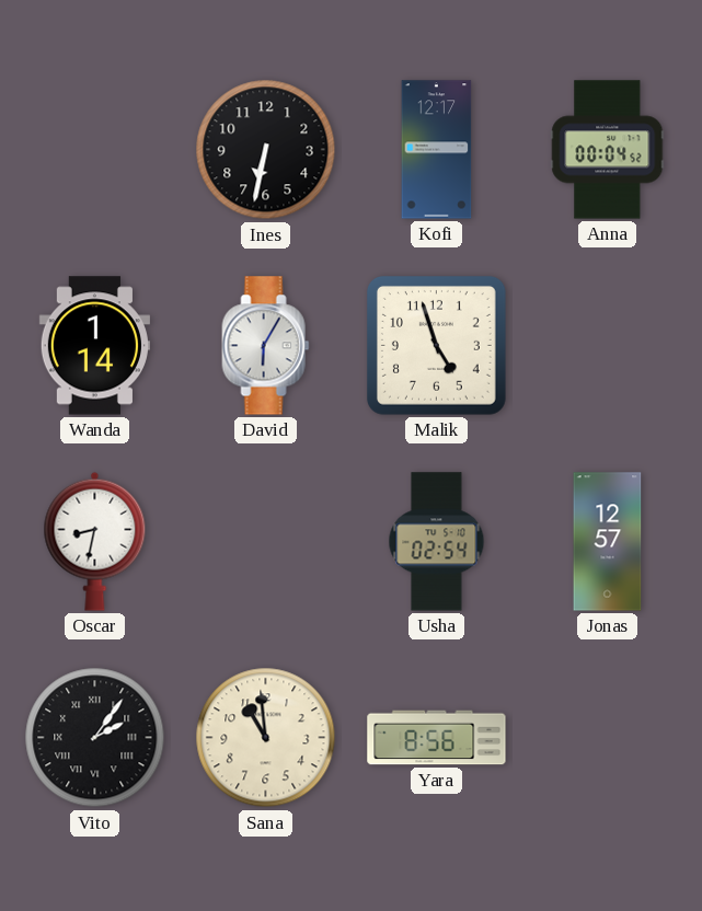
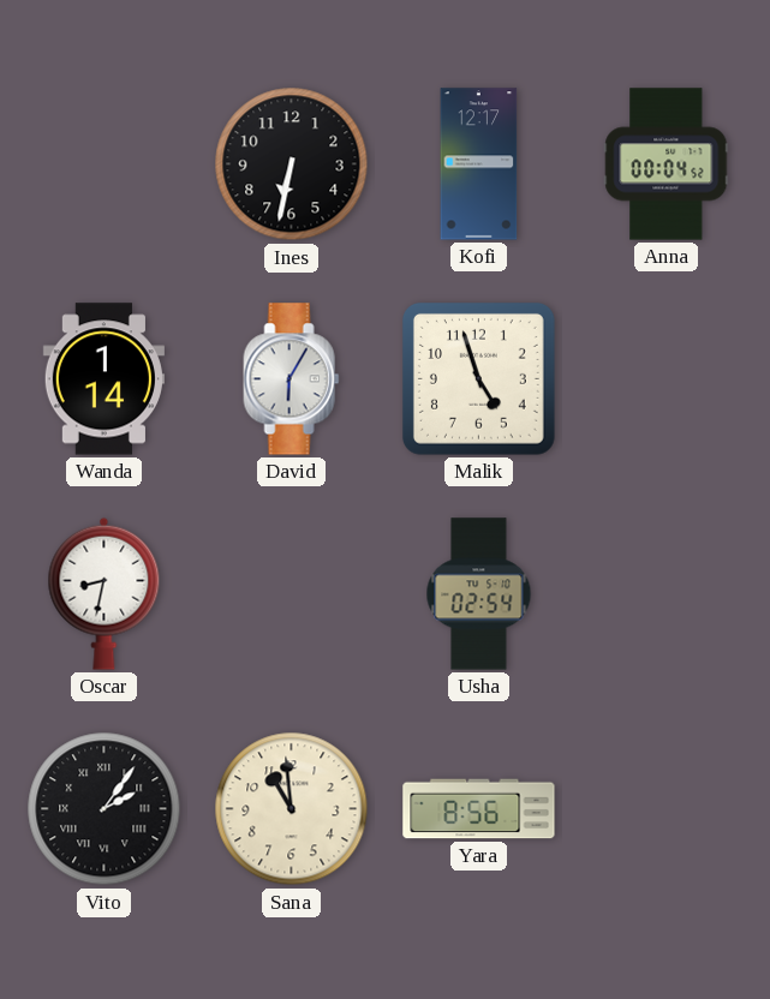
Jonas: 12:57 -> none (608, 542)
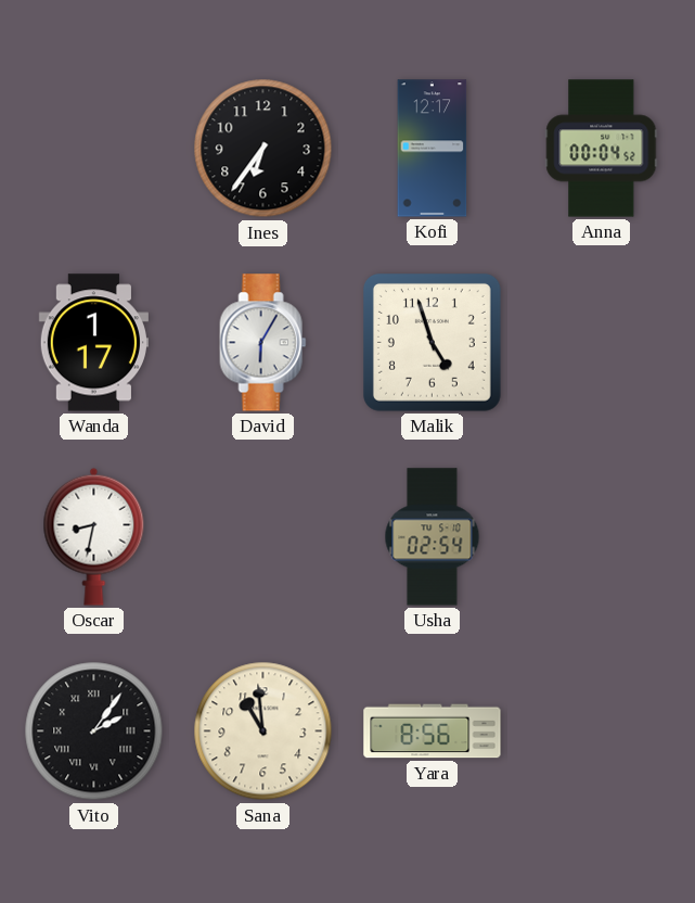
Ines: 6:32 -> 6:36 (263, 149)
Wanda: 1:14 -> 1:17 (93, 343)
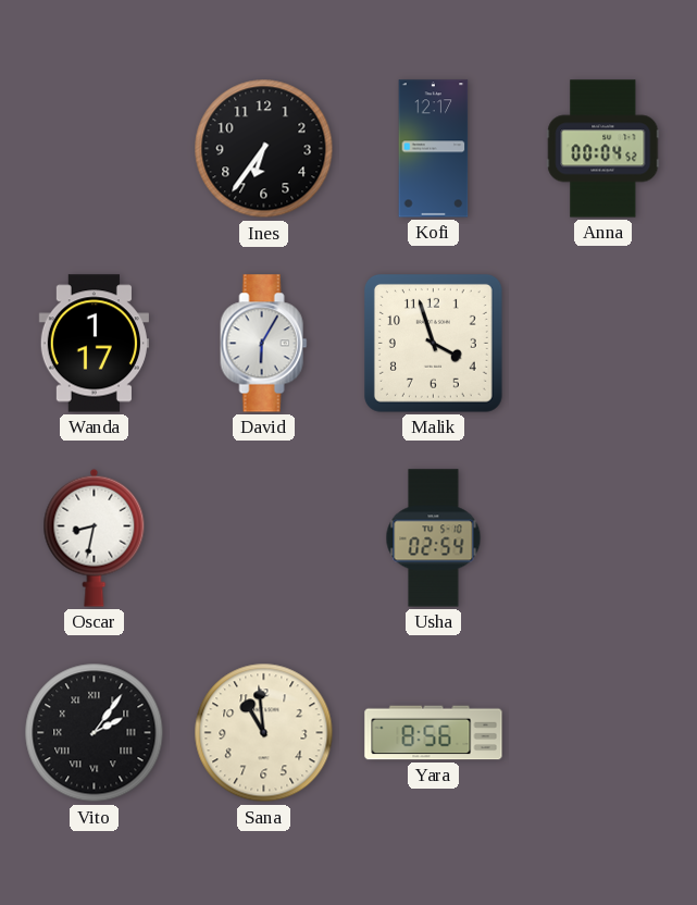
Malik: 4:57 -> 3:57 (433, 343)
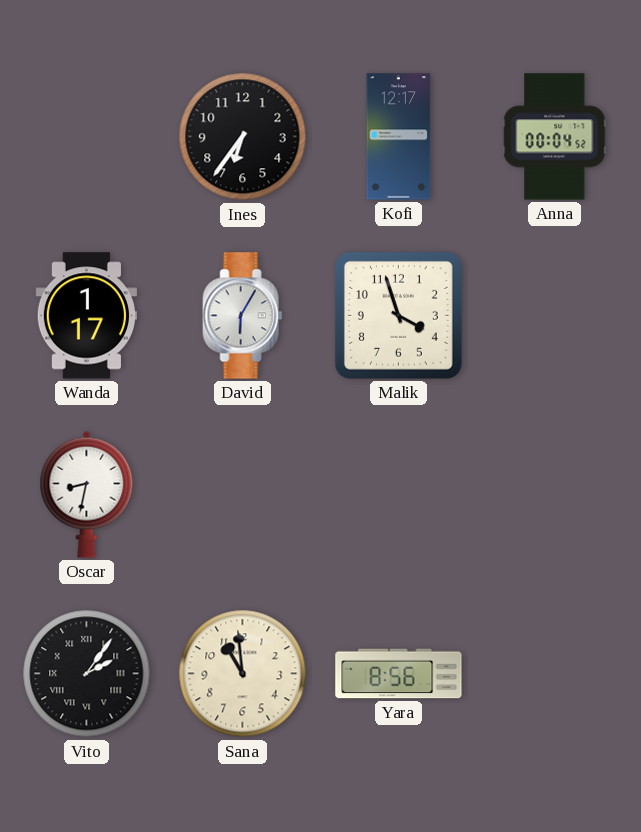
Usha: 02:54 -> none (434, 538)
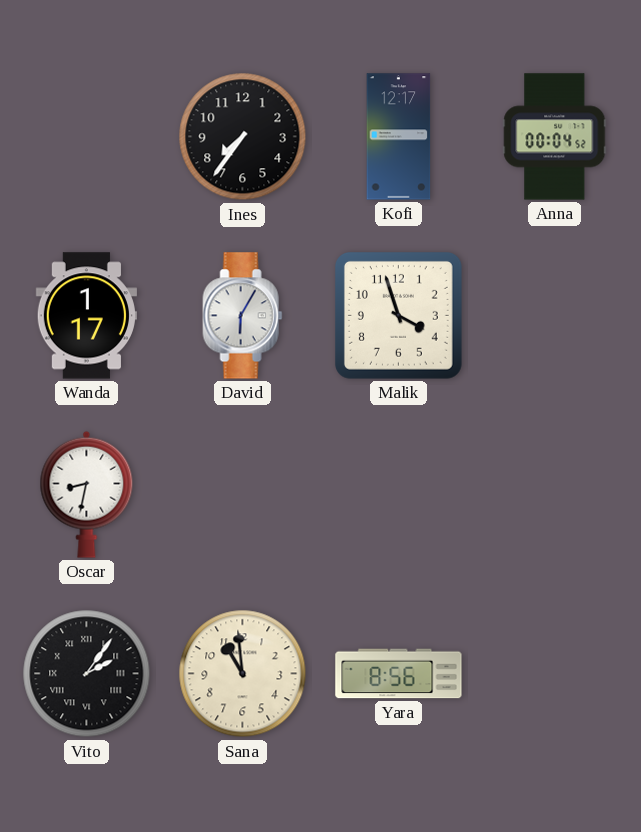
Ines: 6:36 -> 7:36 (243, 137)
